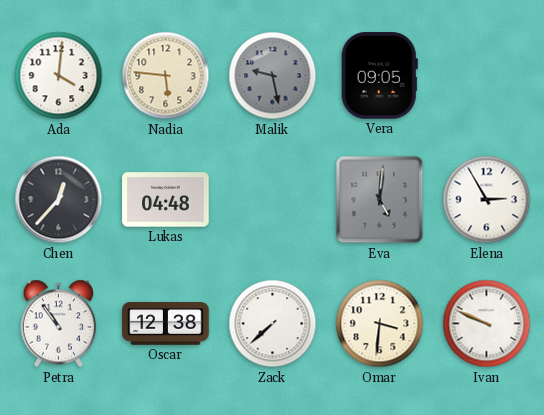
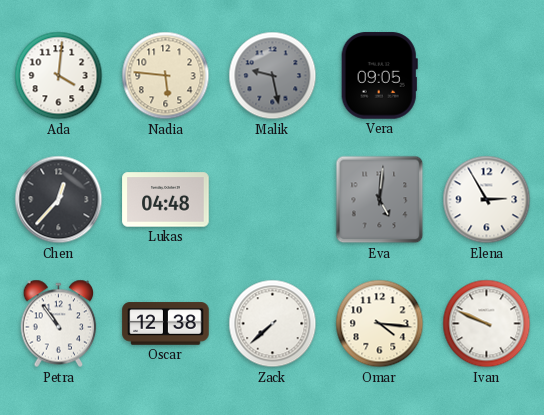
Omar: 3:31 -> 4:16 (380, 324)
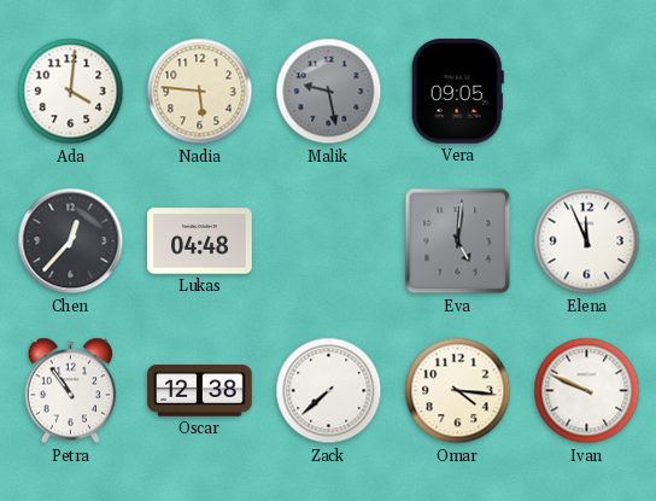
Elena: 2:55 -> 11:56 (587, 241)
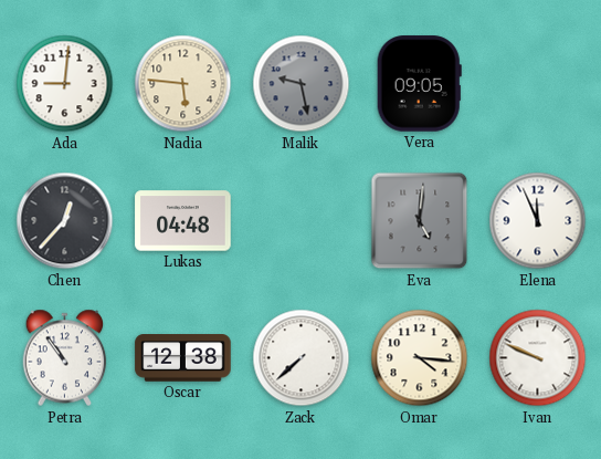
Ada: 4:01 -> 9:01 (65, 84)
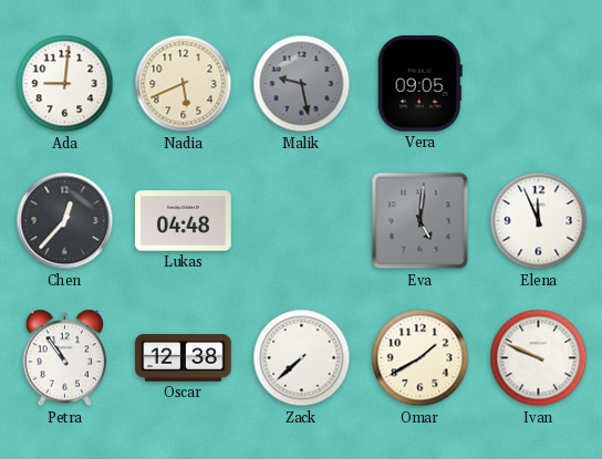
Nadia: 5:46 -> 5:41 (184, 84)
Omar: 4:16 -> 1:40 (421, 358)
